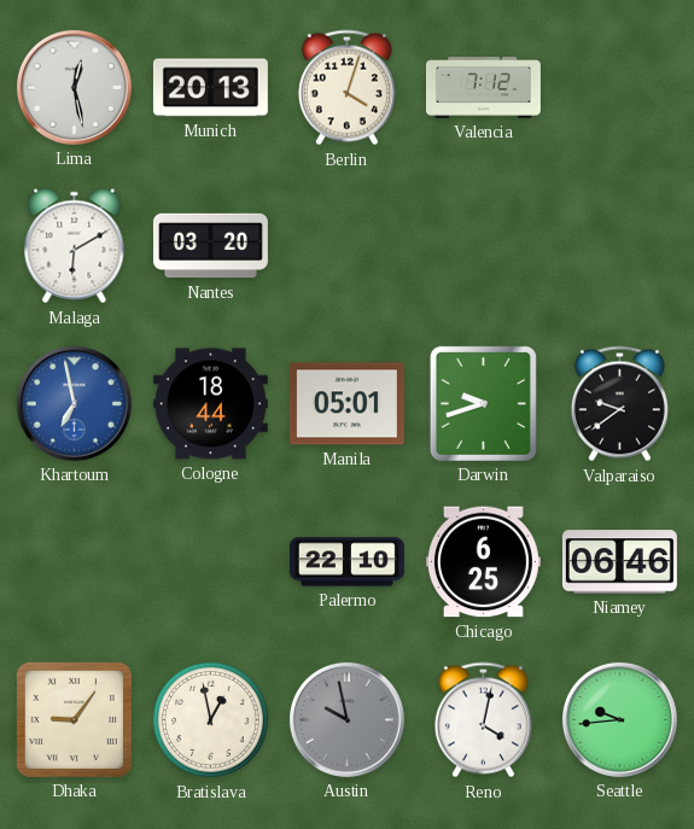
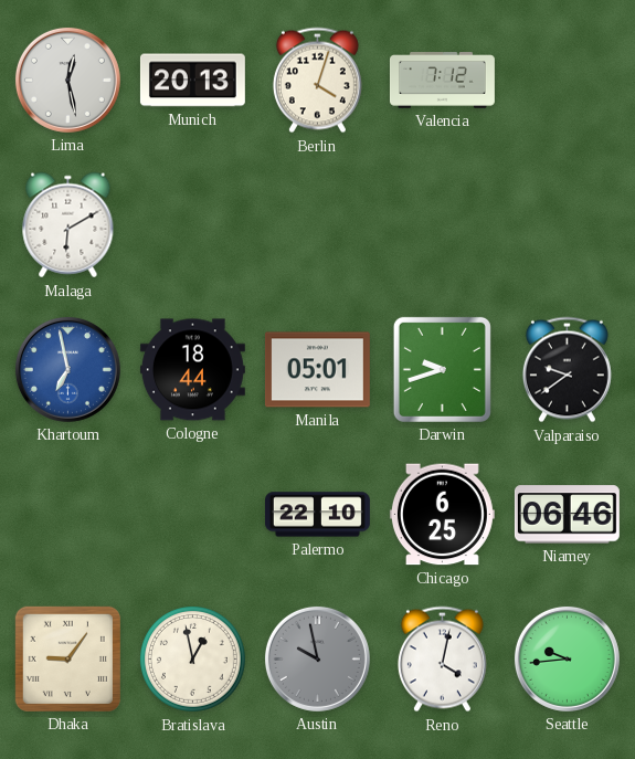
Nantes: 03:20 -> none (210, 246)
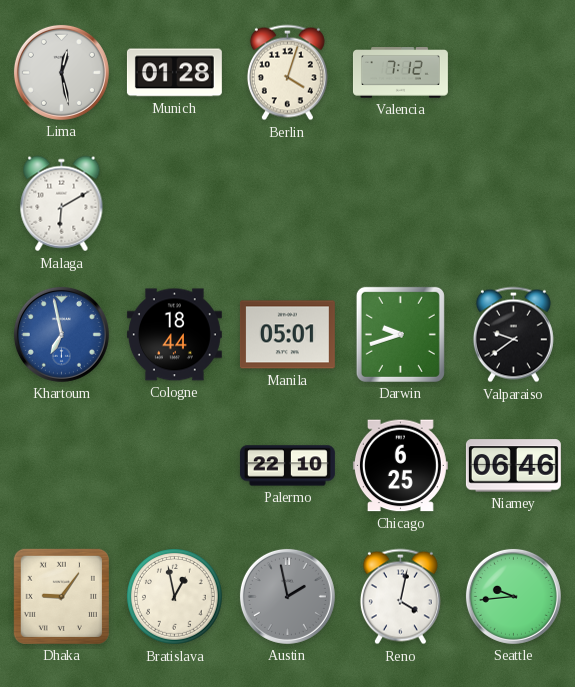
Munich: 20:13 -> 01:28 (174, 73)
Austin: 9:58 -> 1:58 (287, 596)
